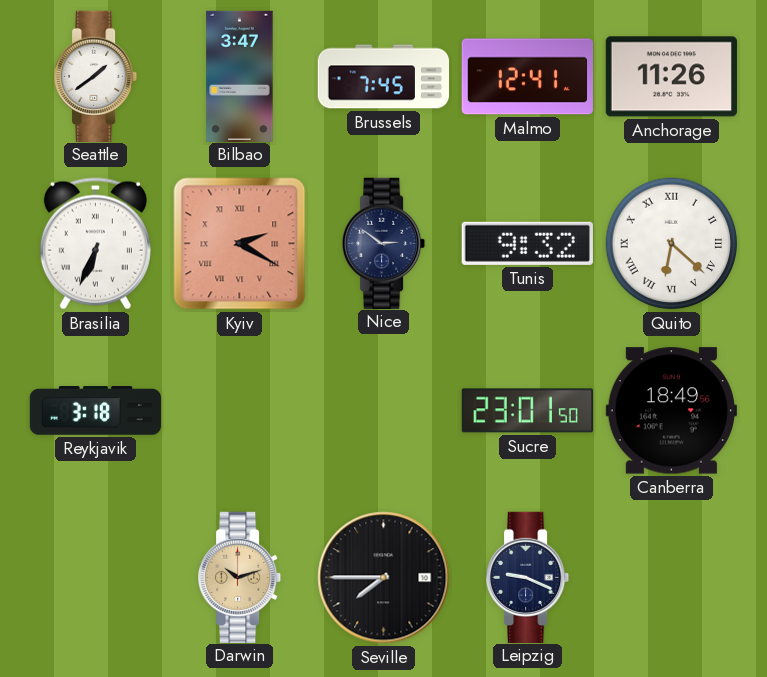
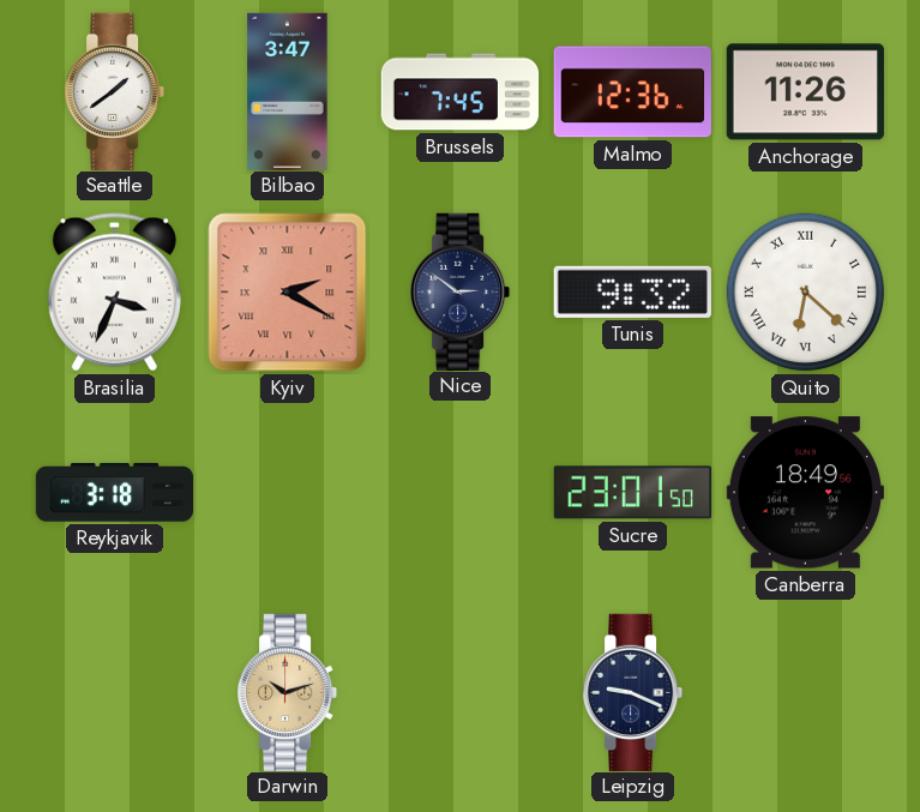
Malmo: 12:41 -> 12:36 (632, 92)
Brasilia: 6:34 -> 3:34 (114, 293)
Seville: 7:45 -> none (384, 578)
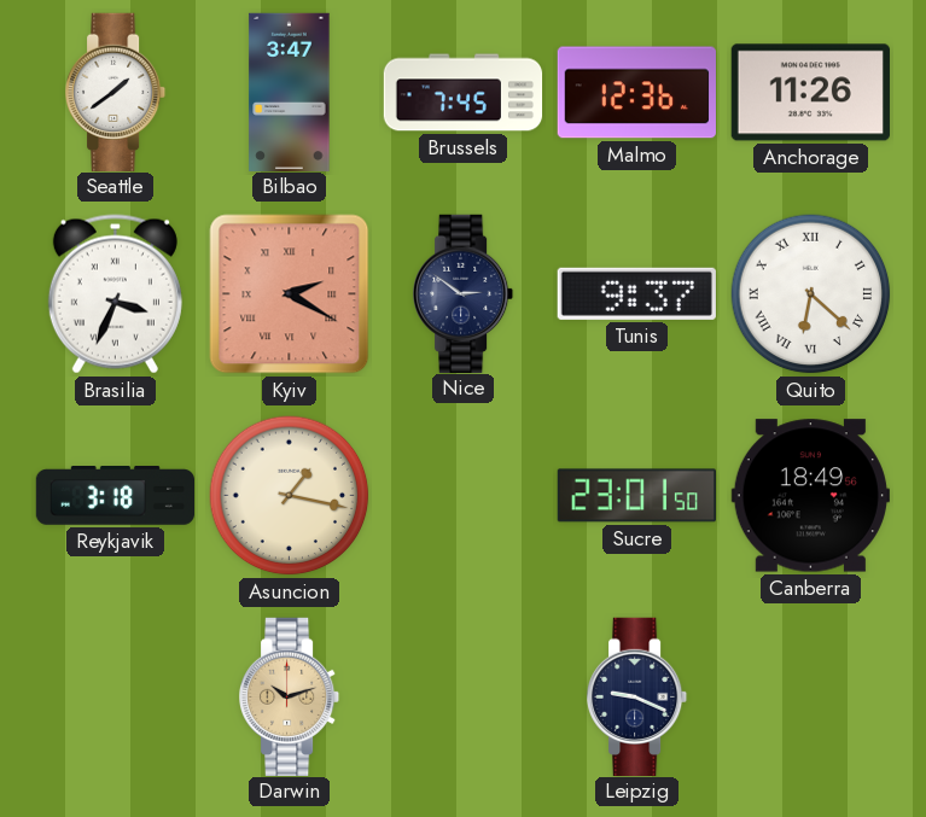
Tunis: 9:32 -> 9:37 (636, 293)
Asuncion: none -> 1:17 (290, 496)
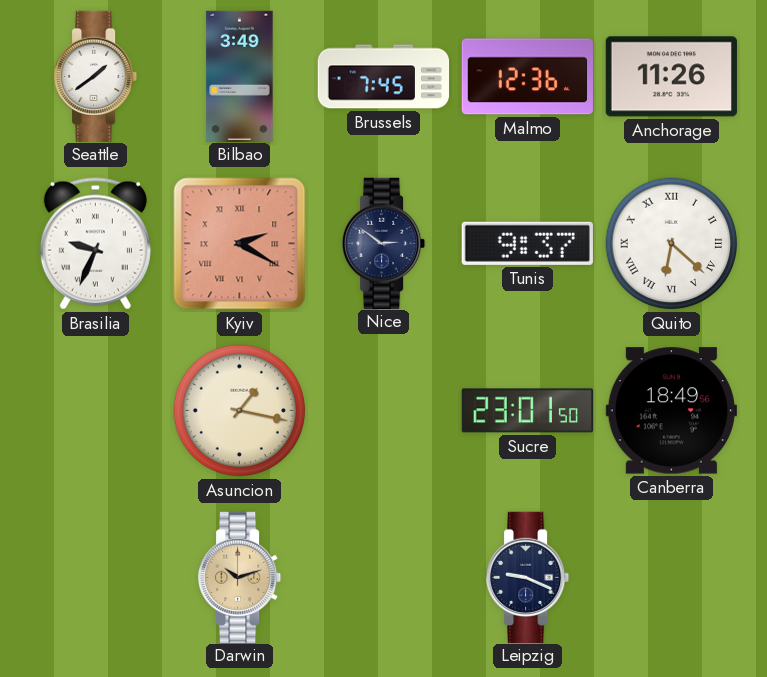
Bilbao: 3:47 -> 3:49 (240, 76)
Brasilia: 3:34 -> 9:34 (95, 244)
Reykjavik: 3:18 -> none (115, 496)
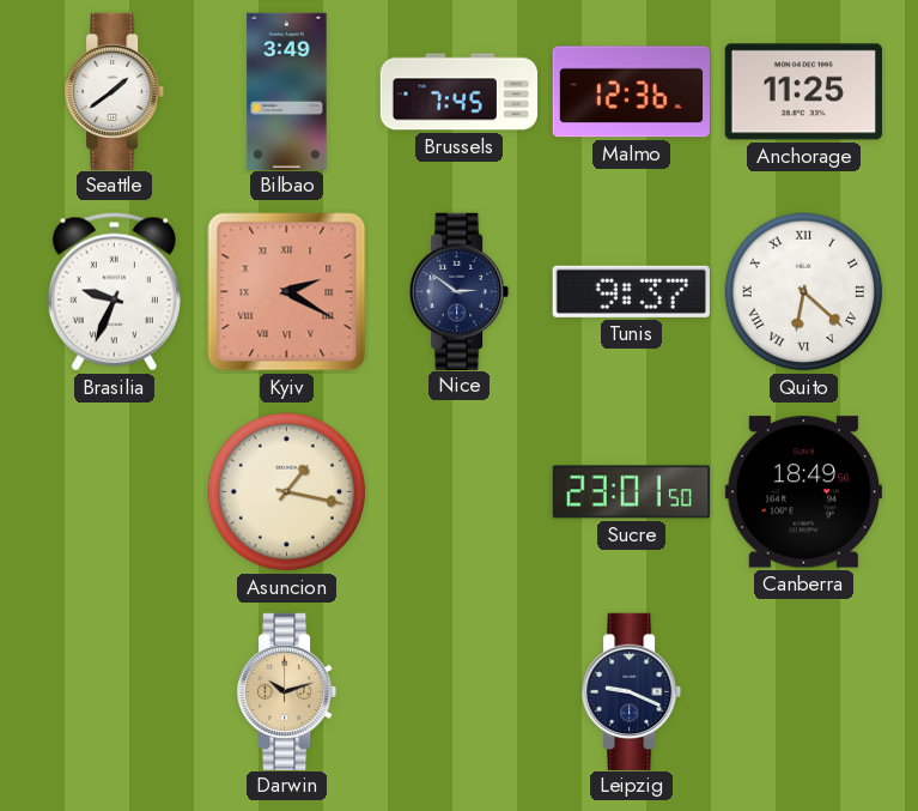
Anchorage: 11:26 -> 11:25 (803, 92)
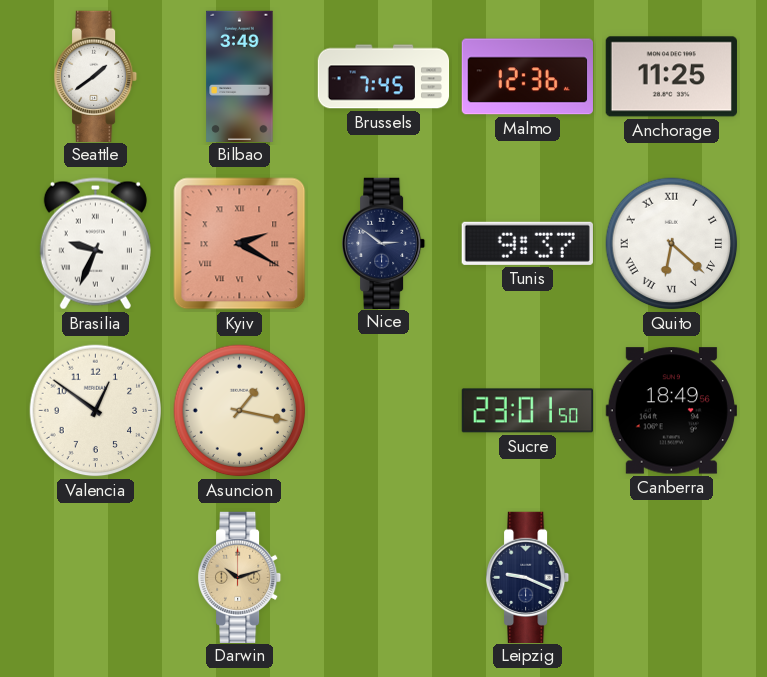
Valencia: none -> 12:51 (96, 411)
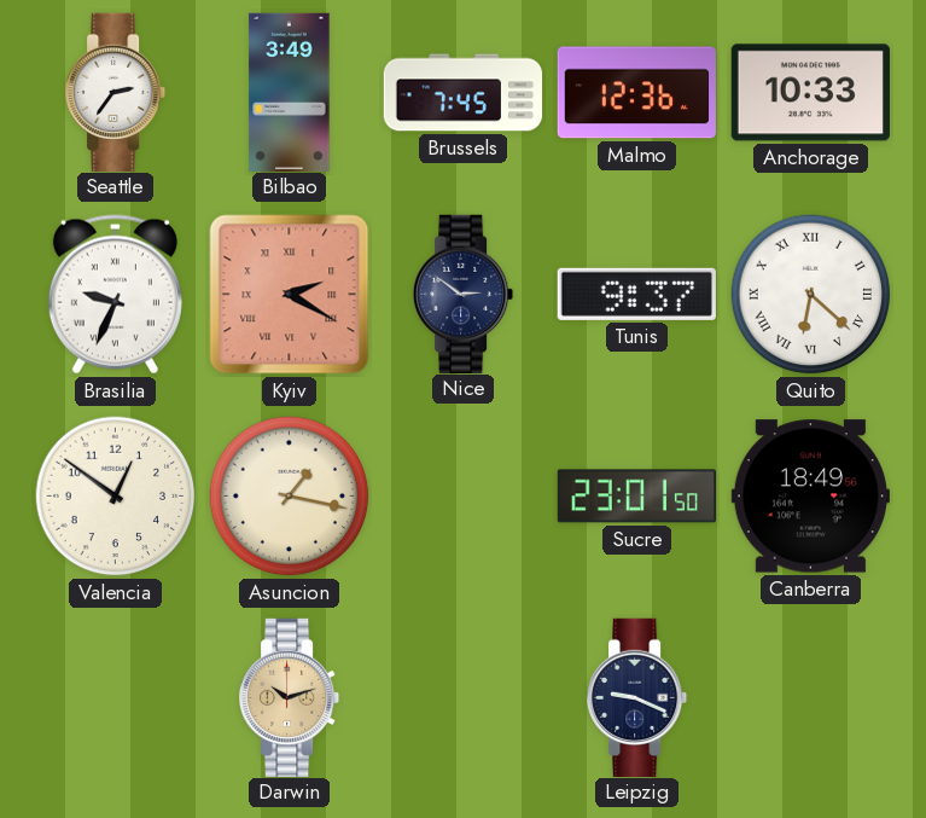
Seattle: 1:39 -> 2:36 (117, 92)
Anchorage: 11:25 -> 10:33 (810, 93)
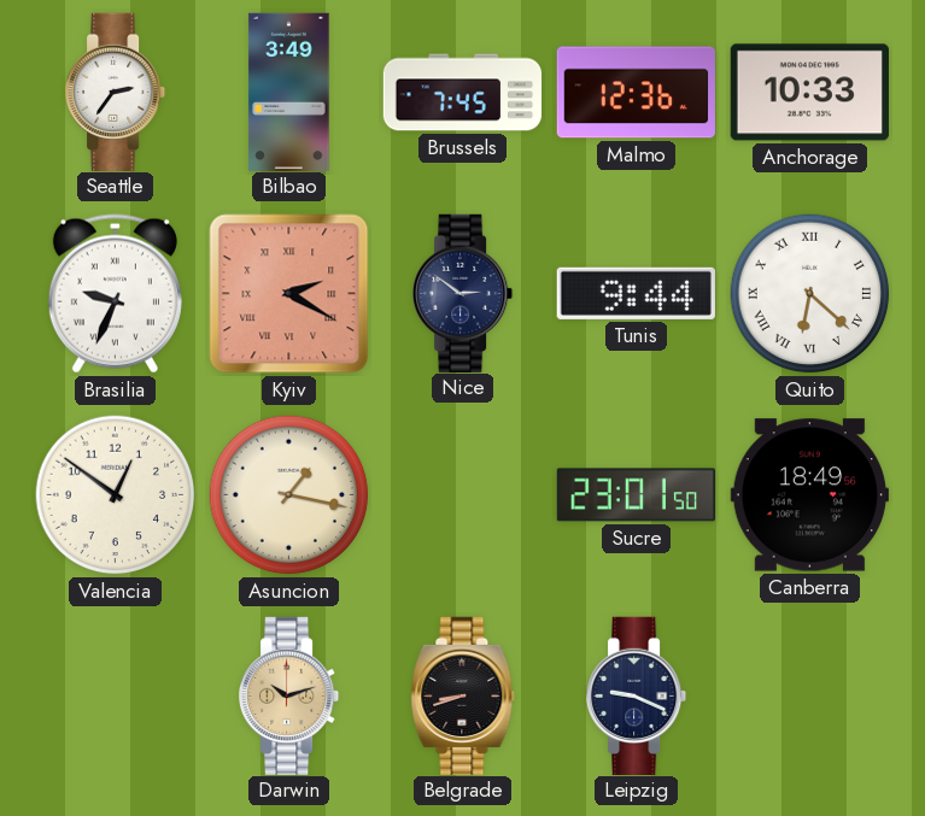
Tunis: 9:37 -> 9:44 (636, 293)
Belgrade: none -> 8:42 (463, 695)
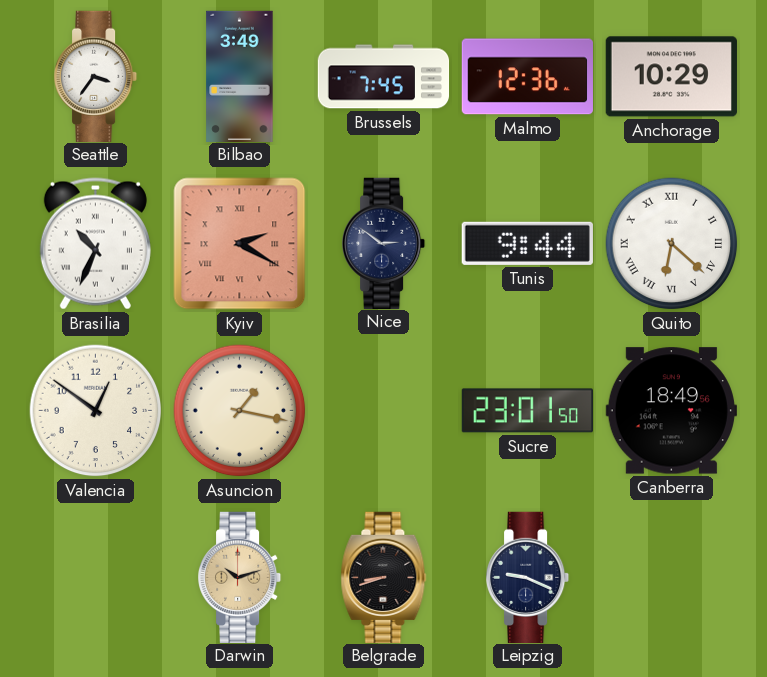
Seattle: 2:36 -> 3:36 (97, 76)
Anchorage: 10:33 -> 10:29 (671, 77)
Brasilia: 9:34 -> 10:34 (95, 244)
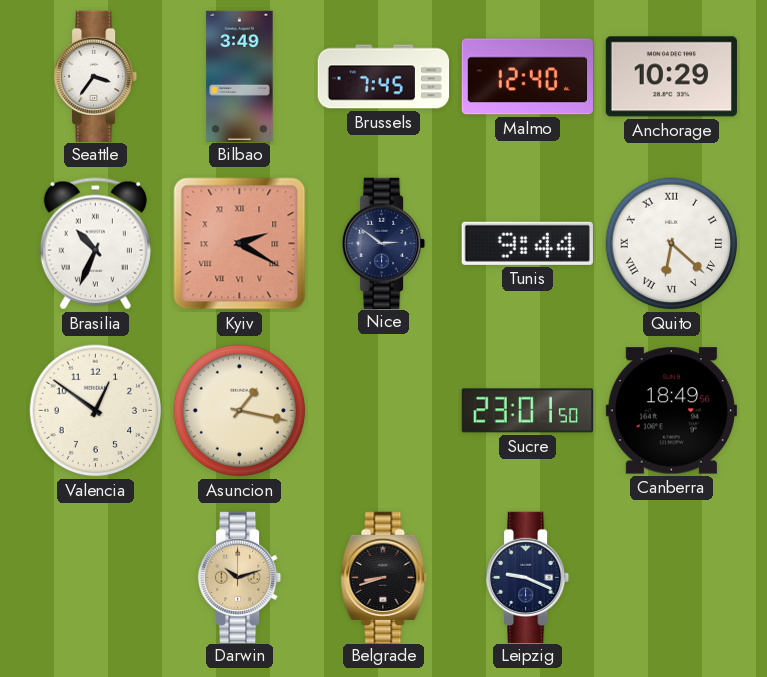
Malmo: 12:36 -> 12:40 (527, 77)
